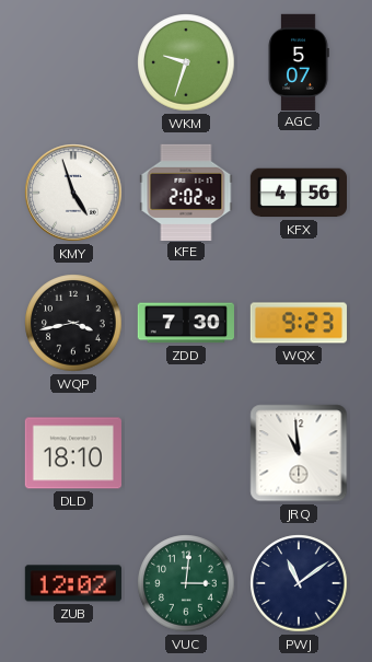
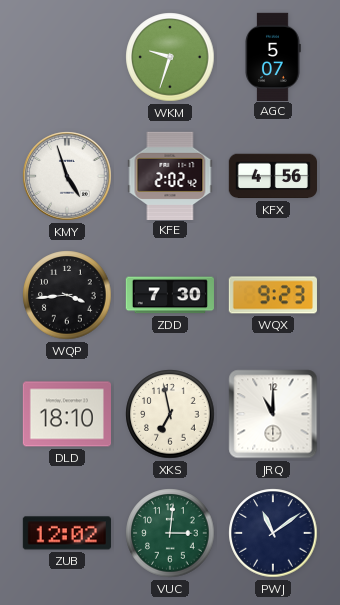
WQP: 3:43 -> 3:44 (67, 295)
XKS: none -> 6:58 (170, 414)
JRQ: 10:59 -> 11:00 (273, 414)
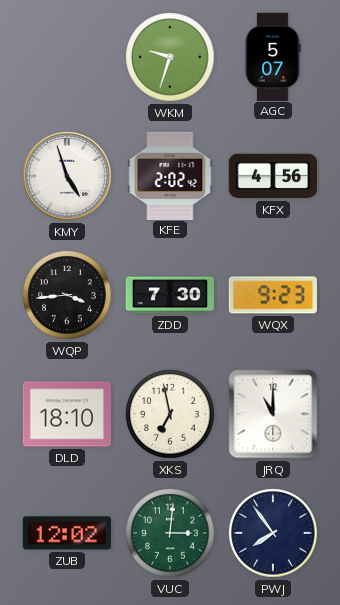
PWJ: 11:09 -> 7:54 (273, 533)
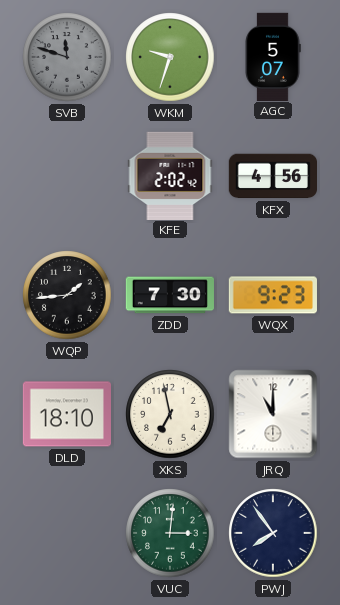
SVB: none -> 11:48 (67, 57)
KMY: 4:57 -> none (67, 176)
WQP: 3:44 -> 1:44 (67, 295)
ZUB: 12:02 -> none (67, 533)
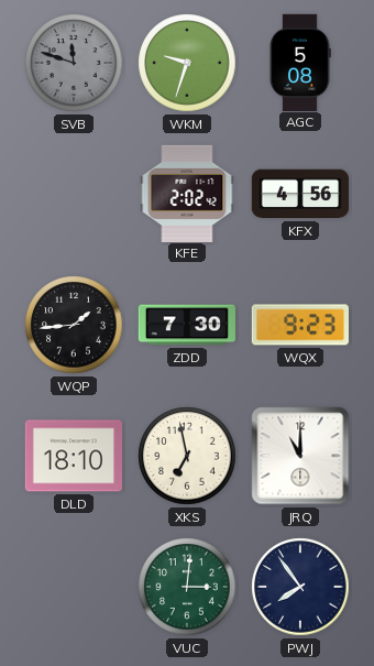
AGC: 5:07 -> 5:08 (300, 62)
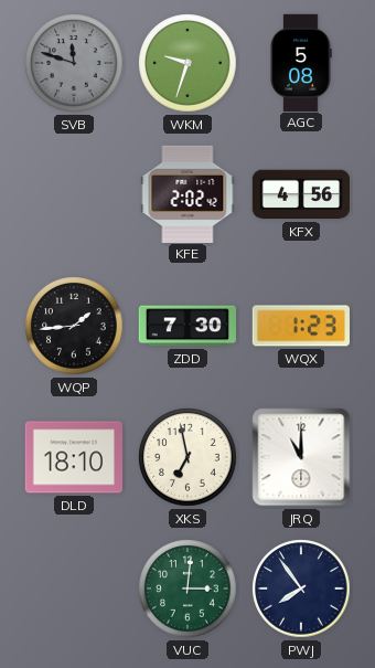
WQX: 9:23 -> 1:23 (301, 326)
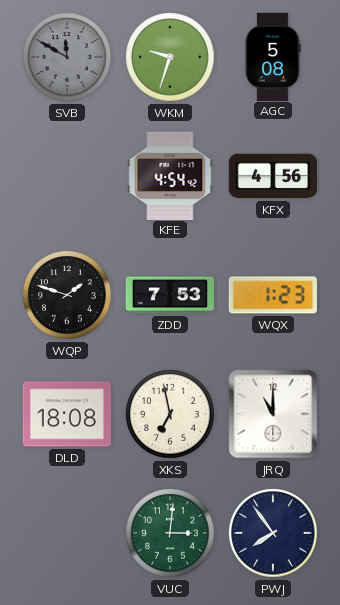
SVB: 11:48 -> 11:50 (67, 57)
KFE: 2:02 -> 4:54 (170, 175)
WQP: 1:44 -> 1:48 (67, 295)
ZDD: 7:30 -> 7:53 (170, 295)
DLD: 18:10 -> 18:08 (66, 414)
